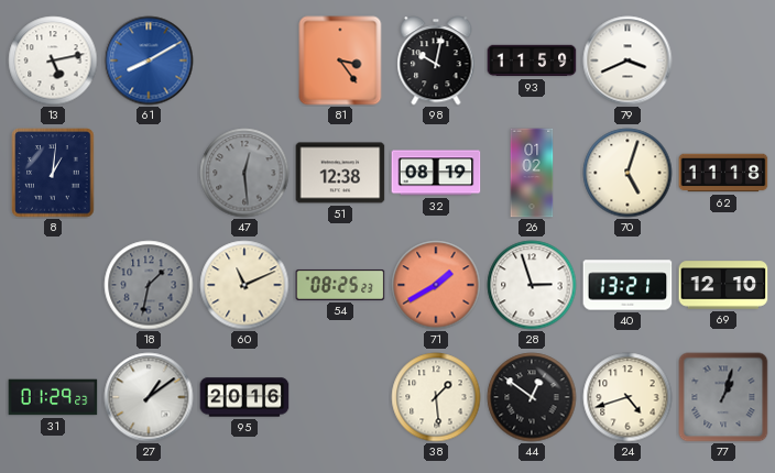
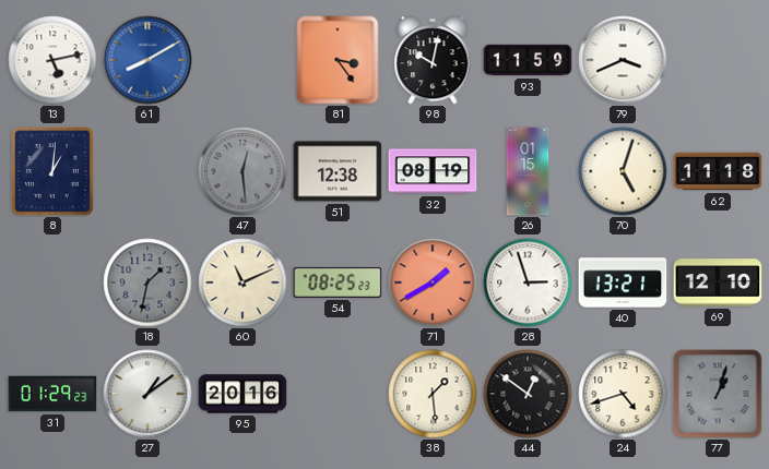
26: 01:02 -> 01:15 (528, 171)
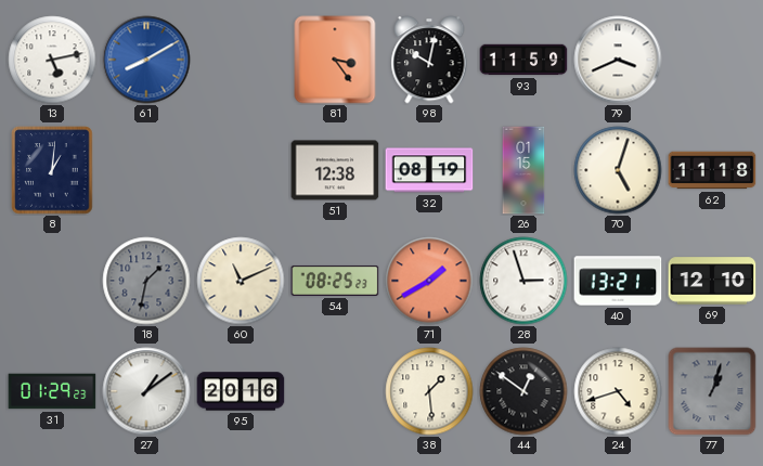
47: 12:29 -> none (242, 171)
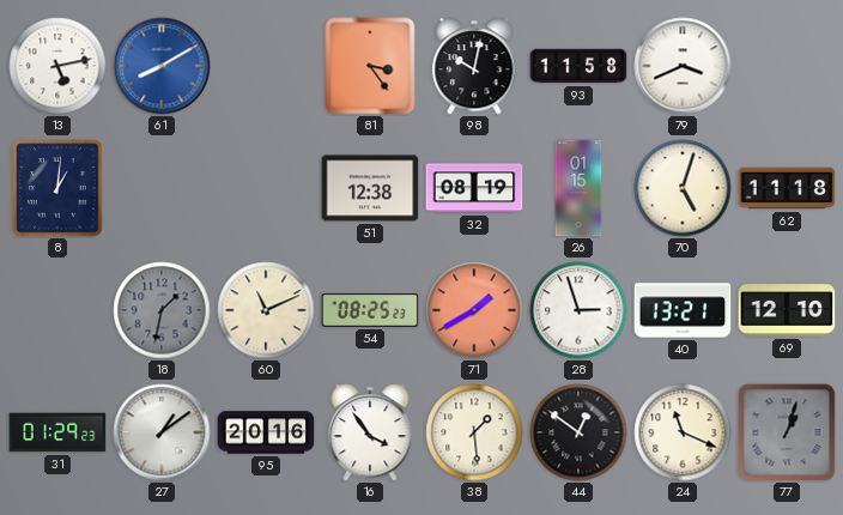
93: 11:59 -> 11:58 (578, 66)
16: none -> 3:54 (370, 432)
24: 4:42 -> 11:19 (683, 432)
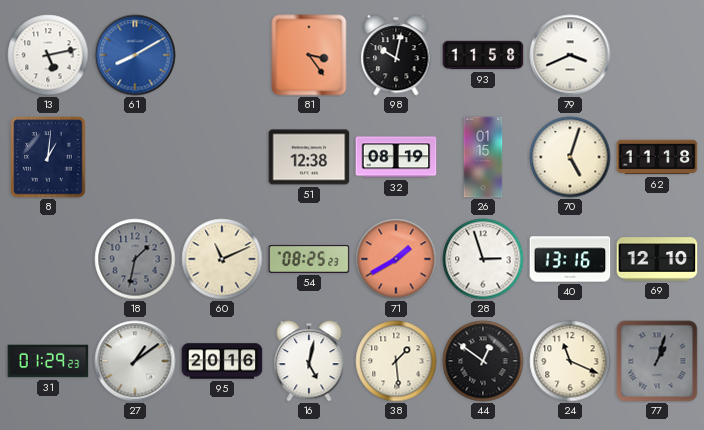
40: 13:21 -> 13:16 (570, 259)
16: 3:54 -> 5:02 (309, 361)
